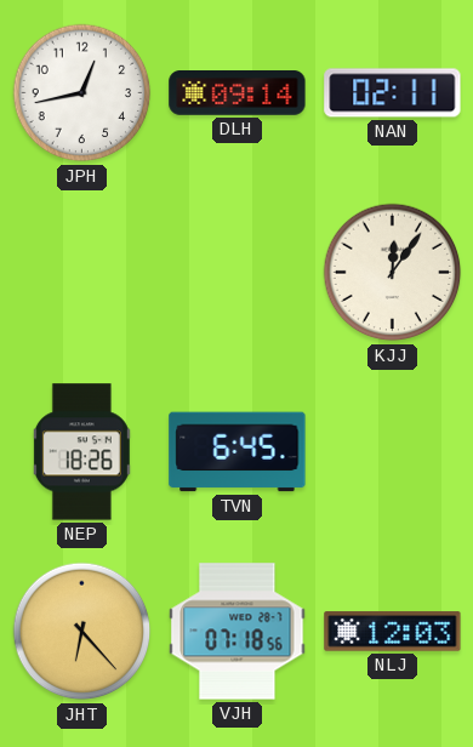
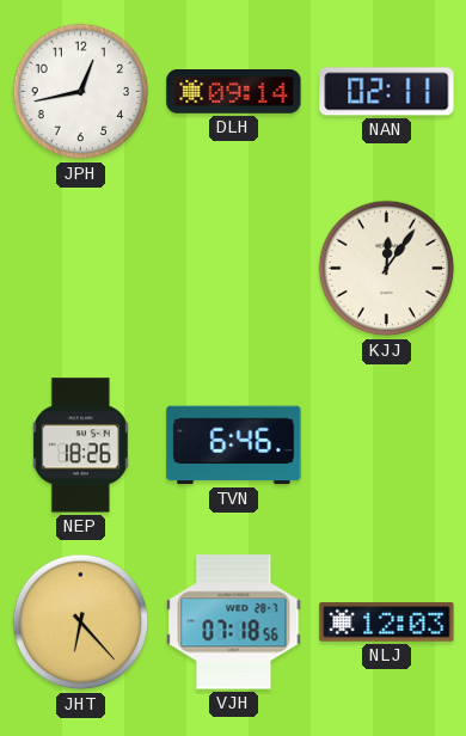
TVN: 6:45 -> 6:46 (234, 446)
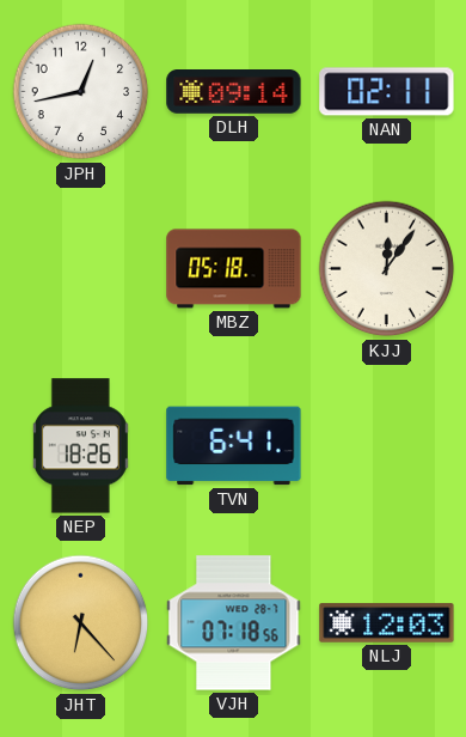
MBZ: none -> 05:18 (234, 269)
TVN: 6:46 -> 6:41 (234, 446)
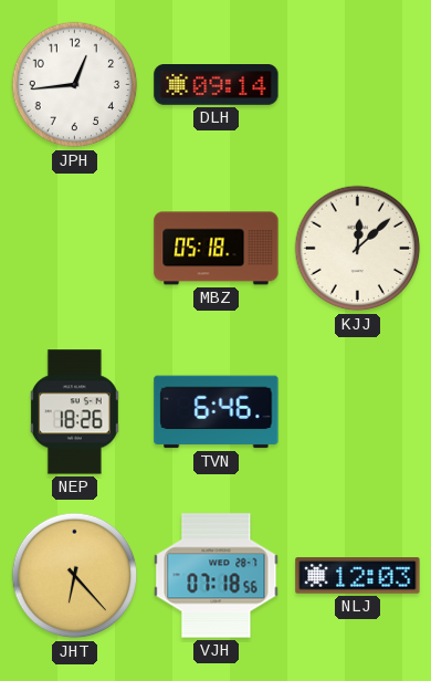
JPH: 12:43 -> 12:44 (75, 85)
NAN: 02:11 -> none (387, 92)
KJJ: 12:06 -> 12:08 (358, 249)
TVN: 6:41 -> 6:46 (217, 412)
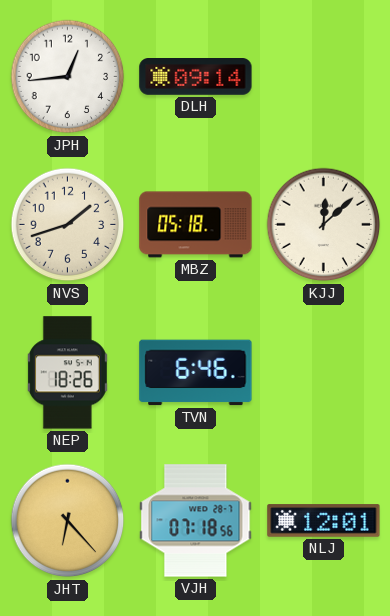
NVS: none -> 1:42 (68, 225)
NLJ: 12:03 -> 12:01 (324, 521)
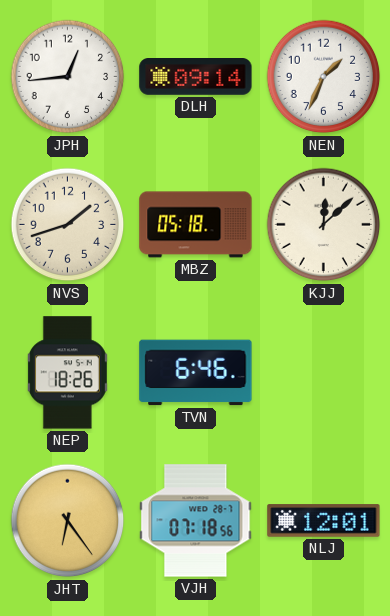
NEN: none -> 1:34 (324, 77)
JHT: 6:23 -> 6:24 (68, 521)
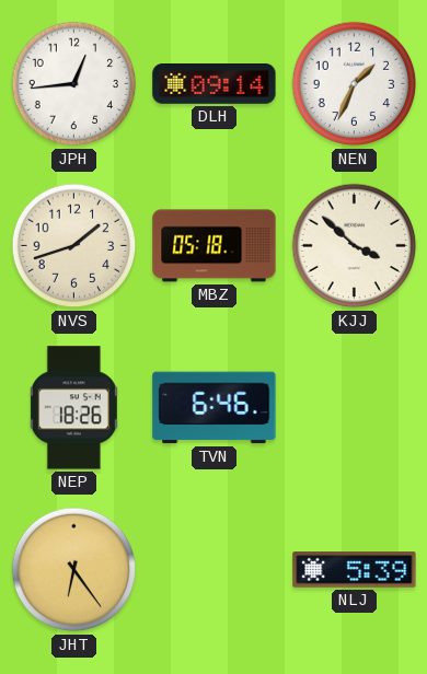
KJJ: 12:08 -> 3:52 (355, 246)
VJH: 07:18 -> none (196, 521)
NLJ: 12:01 -> 5:39 (355, 570)
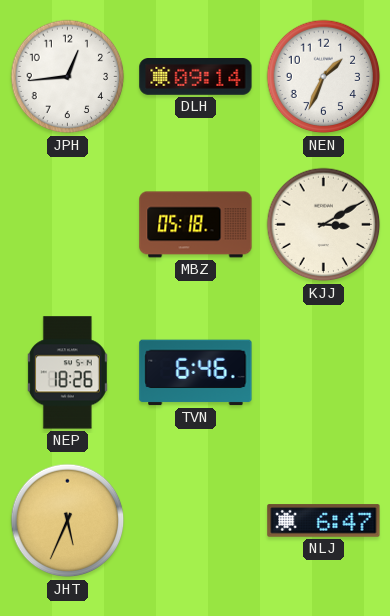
NVS: 1:42 -> none (74, 246)
KJJ: 3:52 -> 3:10 (324, 225)
JHT: 6:24 -> 5:34 (68, 521)
NLJ: 5:39 -> 6:47 (324, 521)
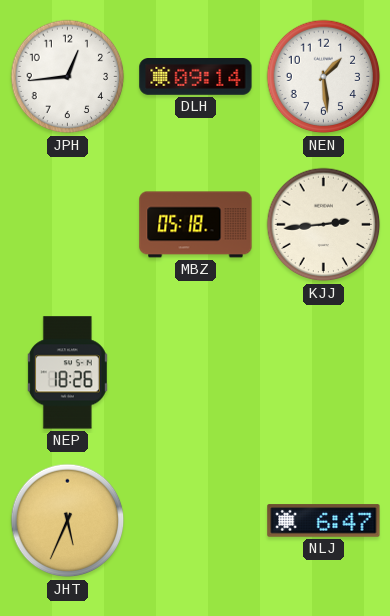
NEN: 1:34 -> 1:29 (324, 77)
KJJ: 3:10 -> 2:44 (324, 225)
TVN: 6:46 -> none (196, 373)
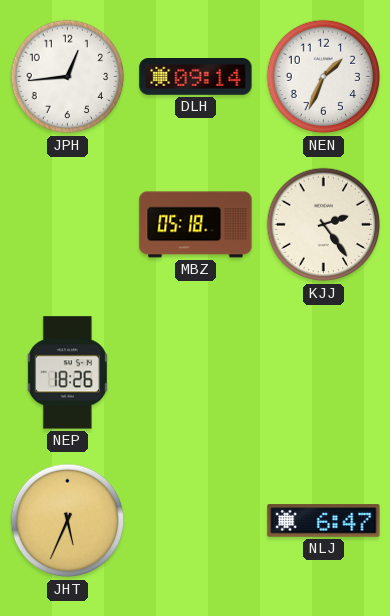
NEN: 1:29 -> 1:34 (324, 77)
KJJ: 2:44 -> 2:24 (324, 225)
